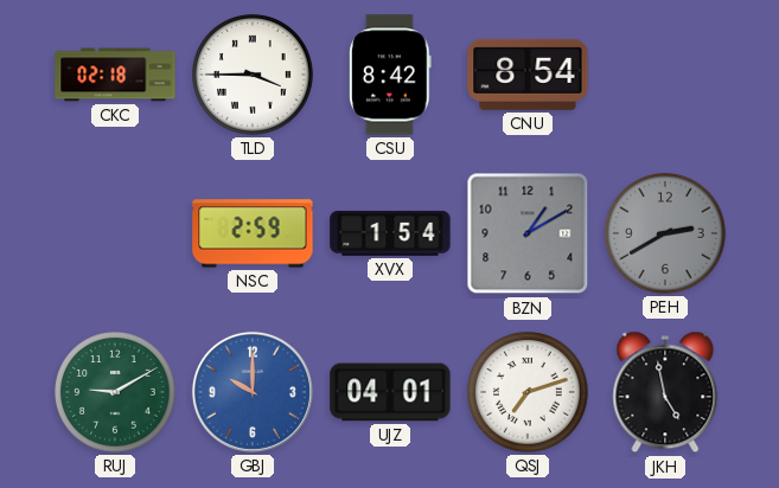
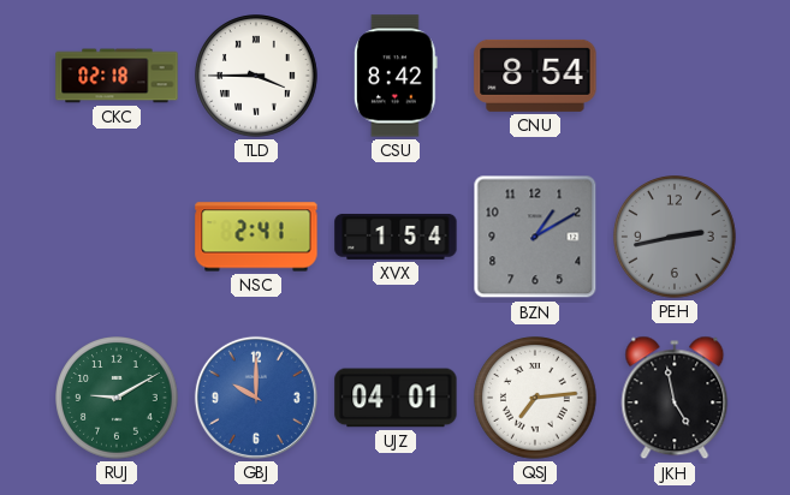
NSC: 2:59 -> 2:41 (256, 237)
PEH: 2:40 -> 2:43 (675, 237)
QSJ: 7:12 -> 7:14 (535, 398)
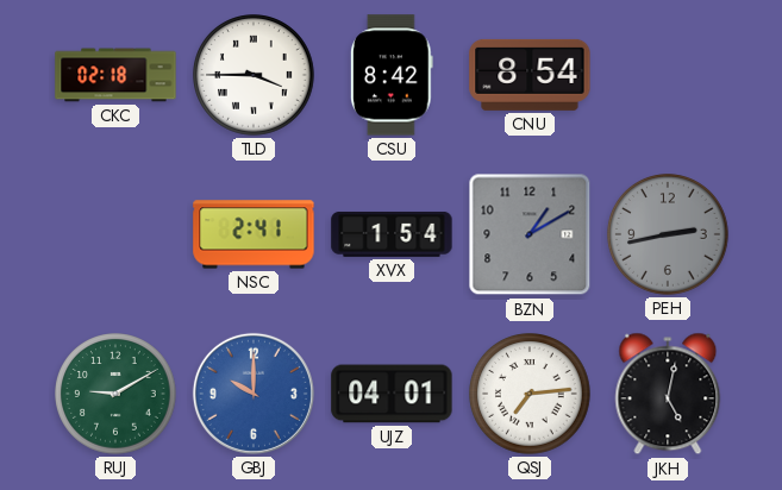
JKH: 4:58 -> 5:02 (668, 394)
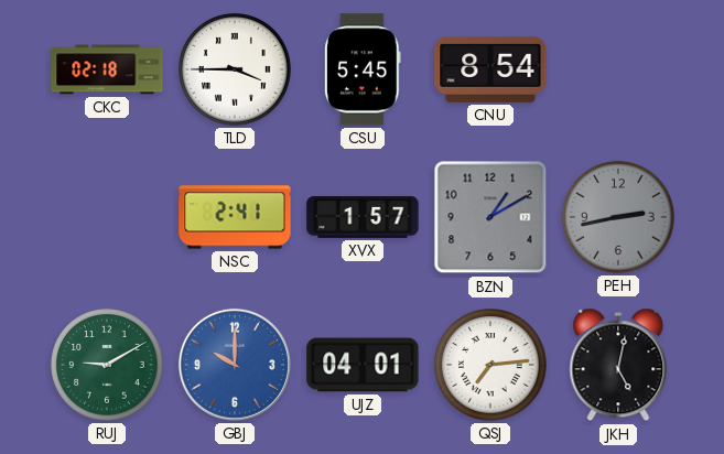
CSU: 8:42 -> 5:45 (363, 69)
XVX: 1:54 -> 1:57 (363, 217)
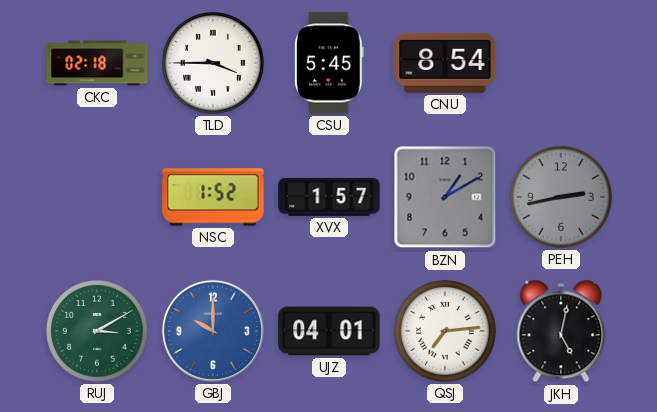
NSC: 2:41 -> 1:52 (213, 197)
RUJ: 9:10 -> 3:10 (97, 331)
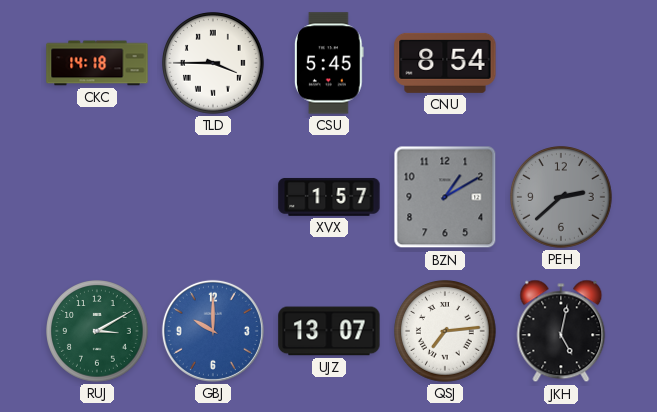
CKC: 02:18 -> 14:18 (97, 63)
NSC: 1:52 -> none (213, 197)
PEH: 2:43 -> 2:38 (561, 197)
UJZ: 04:01 -> 13:07 (329, 331)
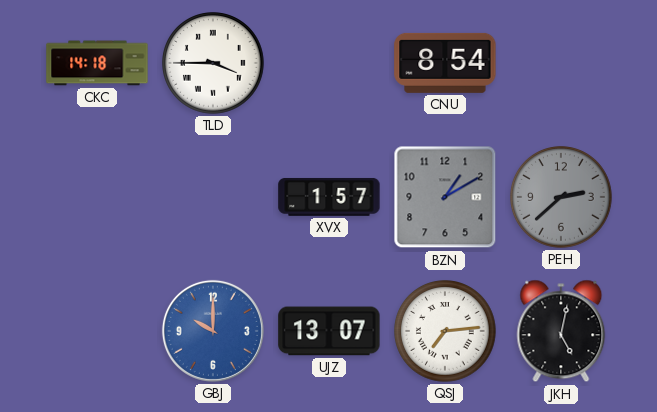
CSU: 5:45 -> none (329, 63)
RUJ: 3:10 -> none (97, 331)
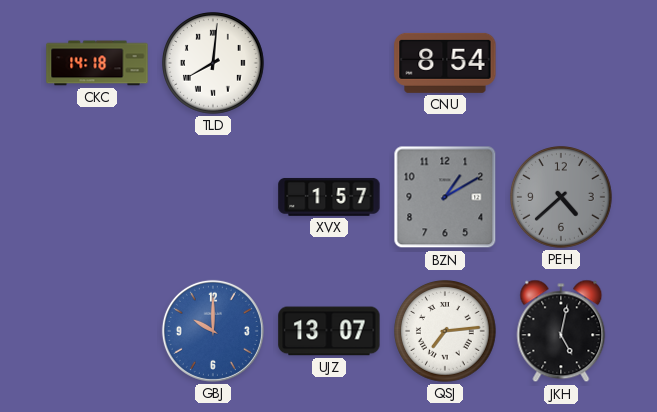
TLD: 3:45 -> 8:01 (213, 63)
PEH: 2:38 -> 4:38 (561, 197)
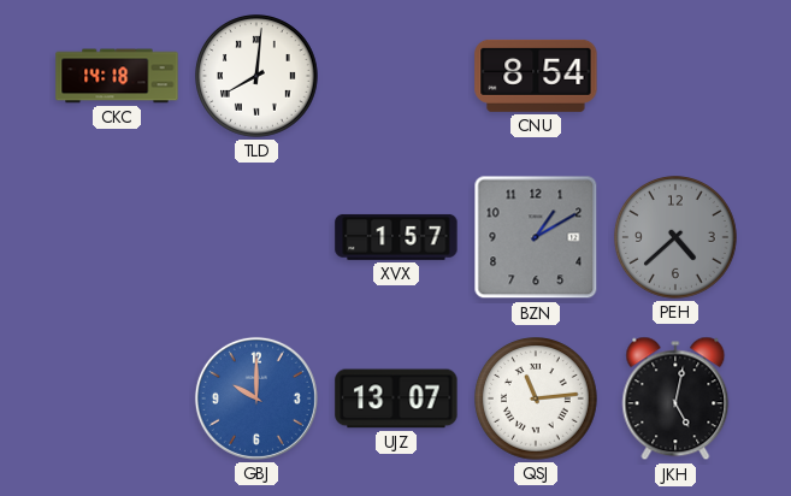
QSJ: 7:14 -> 11:14 (536, 398)
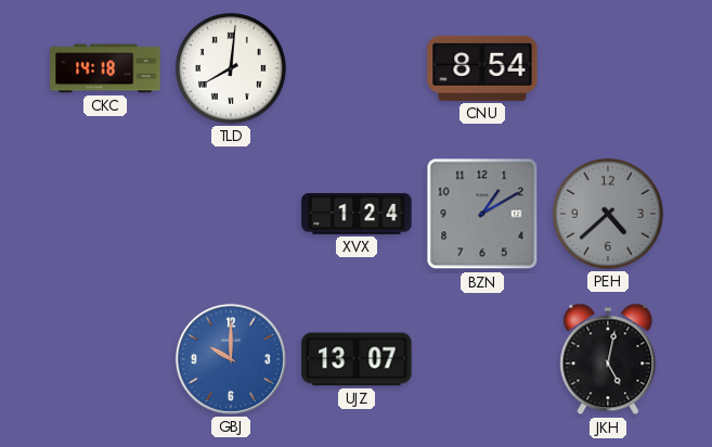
XVX: 1:57 -> 1:24 (357, 214)
QSJ: 11:14 -> none (536, 398)
